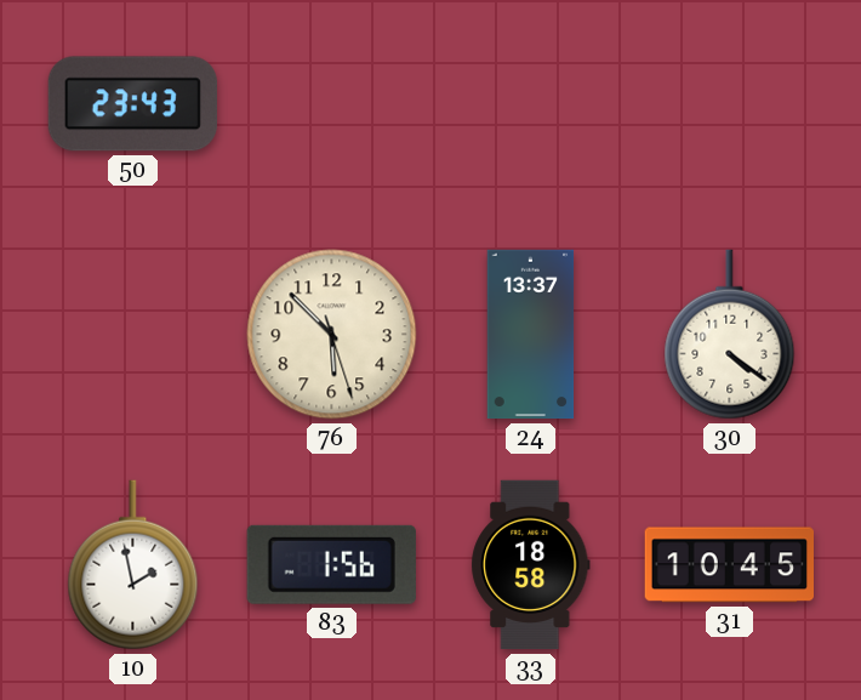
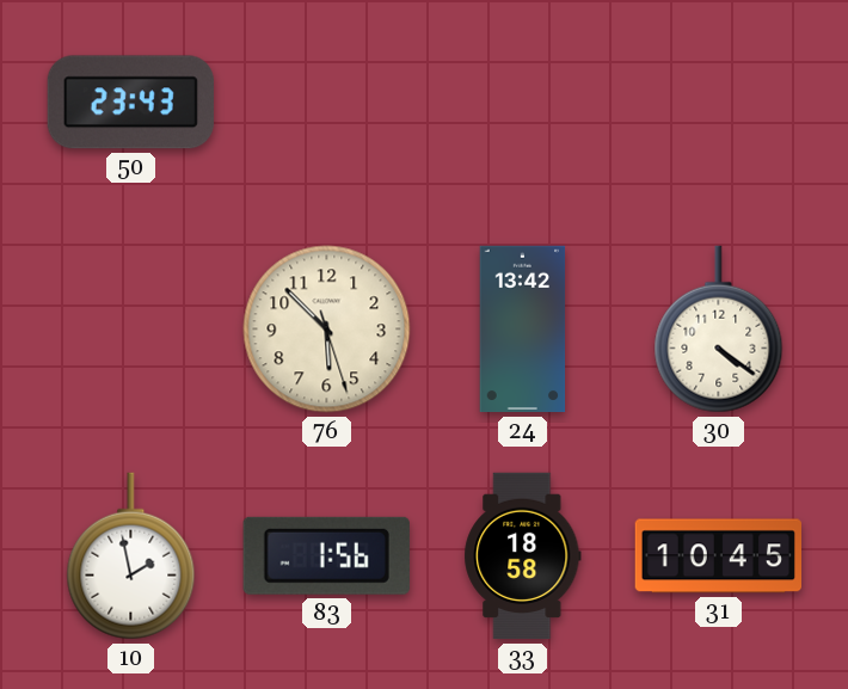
24: 13:37 -> 13:42 (523, 330)
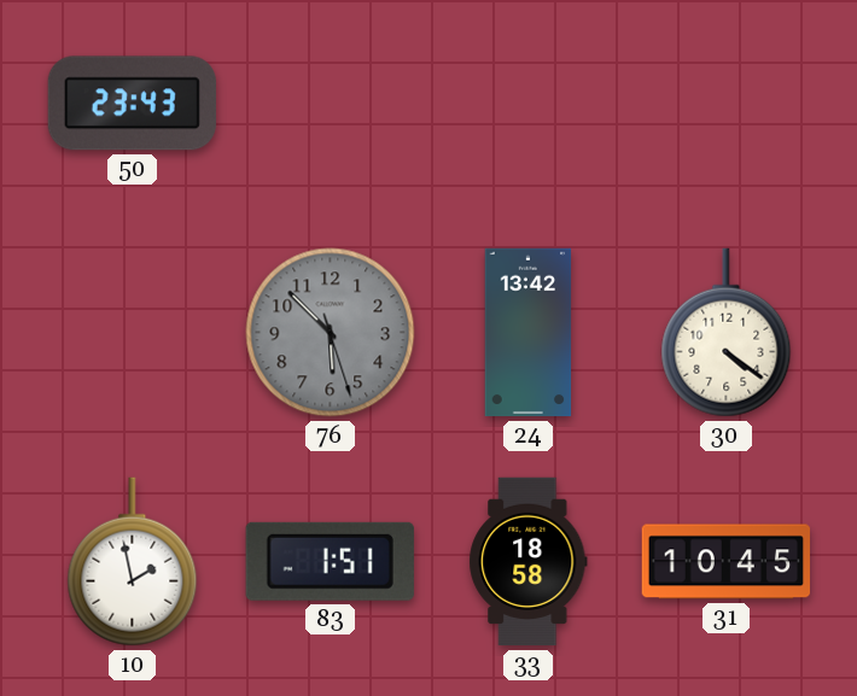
76 dial: cream -> grey (331, 333)
83: 1:56 -> 1:51 (330, 561)
